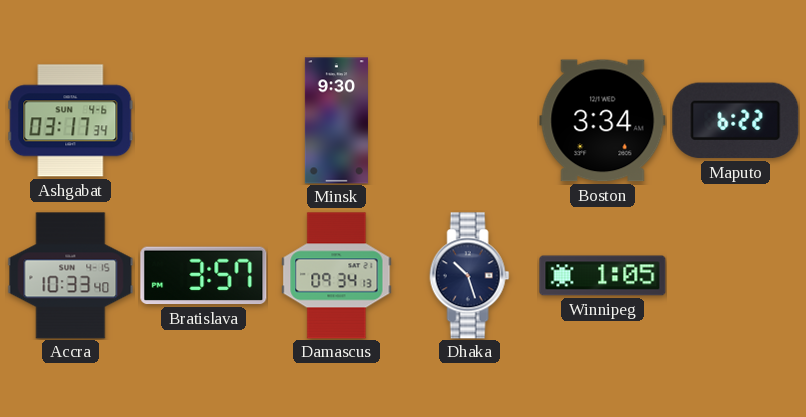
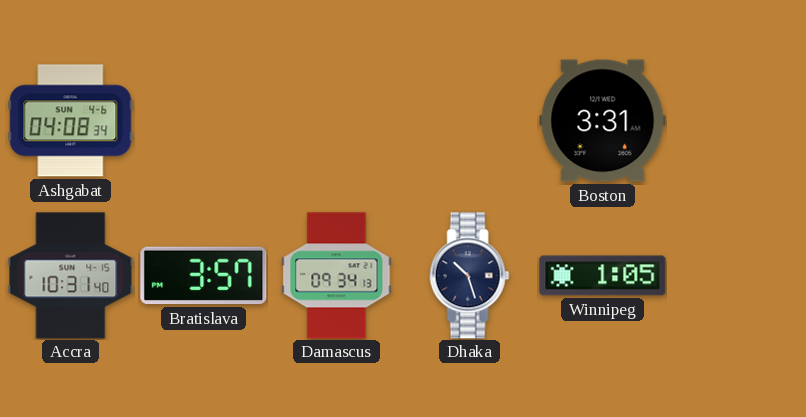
Ashgabat: 03:17 -> 04:08 (71, 121)
Minsk: 9:30 -> none (336, 121)
Boston: 3:34 -> 3:31 (603, 121)
Maputo: 6:22 -> none (736, 121)
Accra: 10:33 -> 10:31 (71, 276)
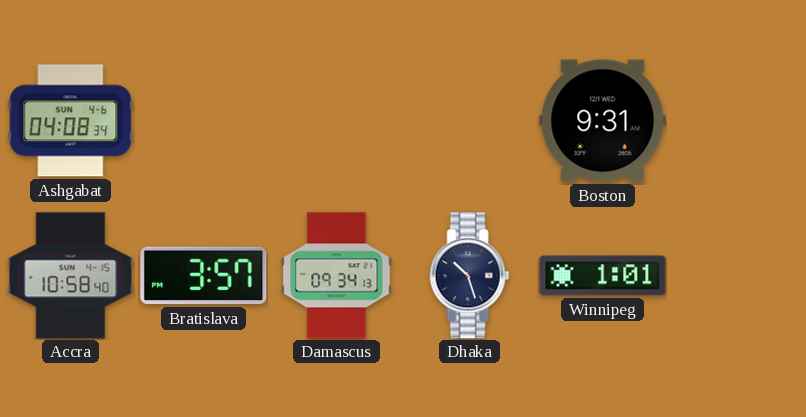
Boston: 3:31 -> 9:31 (603, 121)
Accra: 10:31 -> 10:58 (71, 276)
Winnipeg: 1:05 -> 1:01 (603, 276)
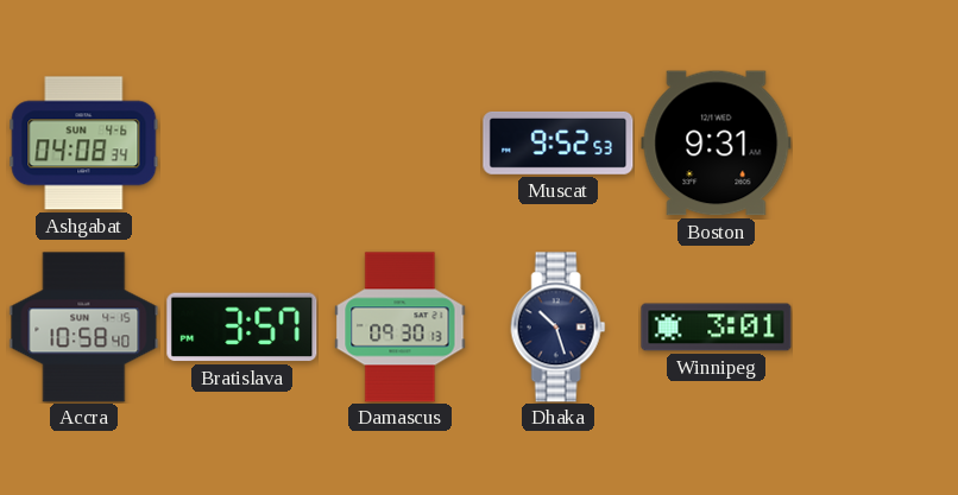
Muscat: none -> 9:52 (559, 142)
Damascus: 09:34 -> 09:30 (401, 328)
Winnipeg: 1:01 -> 3:01 (717, 328)
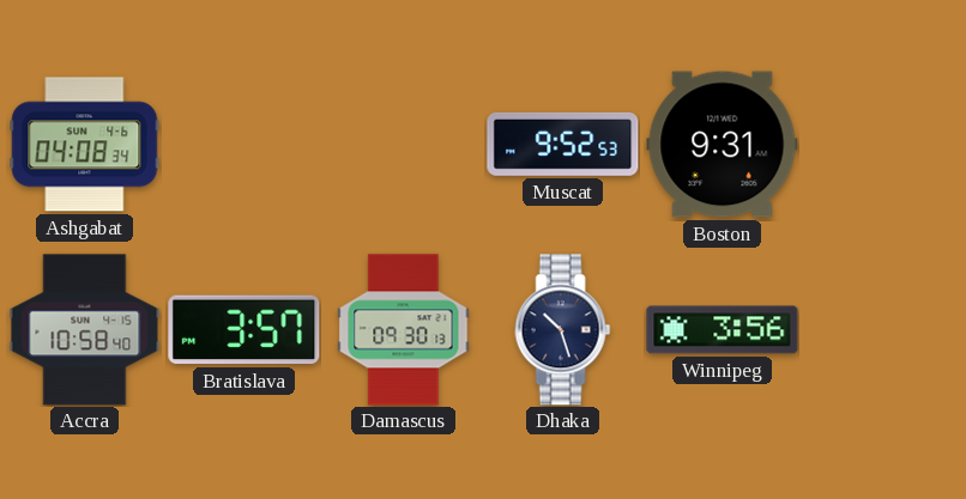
Winnipeg: 3:01 -> 3:56 (723, 330)
